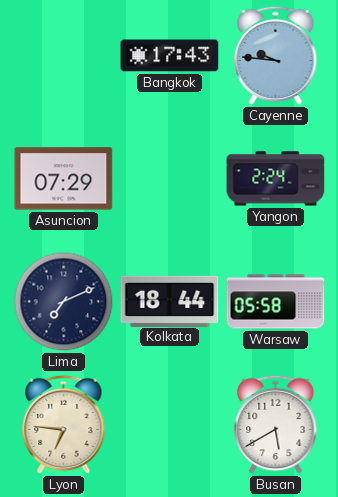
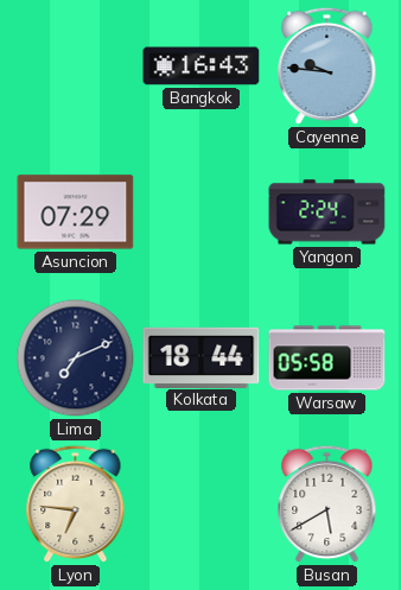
Bangkok: 17:43 -> 16:43 (202, 66)
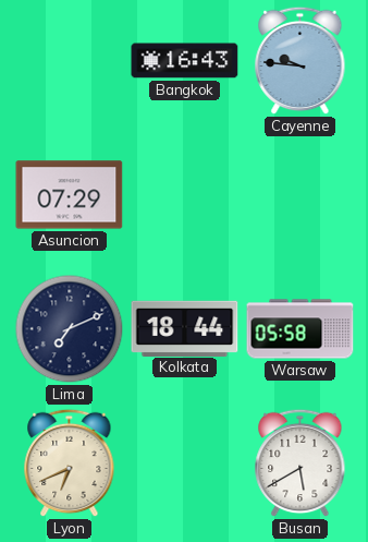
Yangon: 2:24 -> none (327, 212)
Lyon: 6:46 -> 6:41 (70, 463)
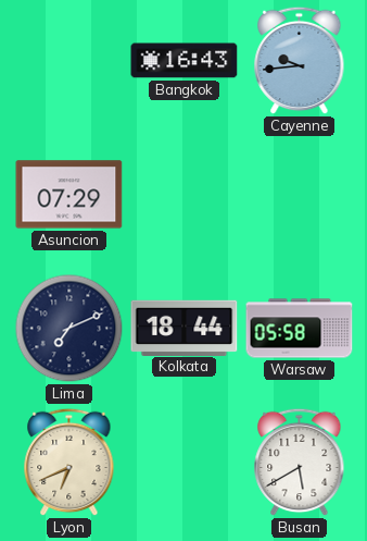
Cayenne: 9:46 -> 9:44 (300, 61)
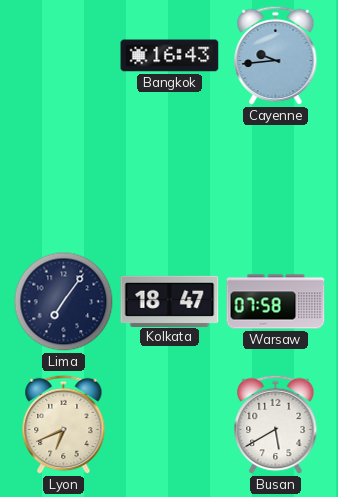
Asuncion: 07:29 -> none (69, 195)
Lima: 7:11 -> 7:06 (64, 302)
Kolkata: 18:44 -> 18:47 (170, 301)
Warsaw: 05:58 -> 07:58 (276, 302)
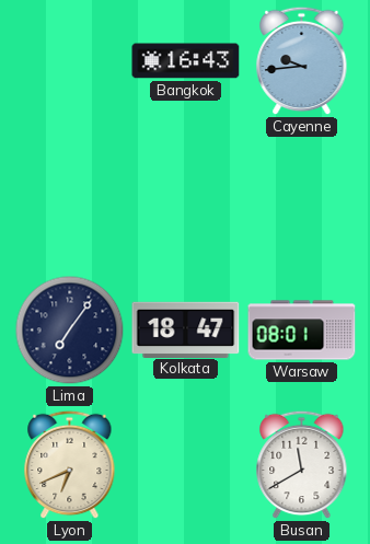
Warsaw: 07:58 -> 08:01 (302, 331)
Busan: 5:40 -> 11:40 (302, 465)
